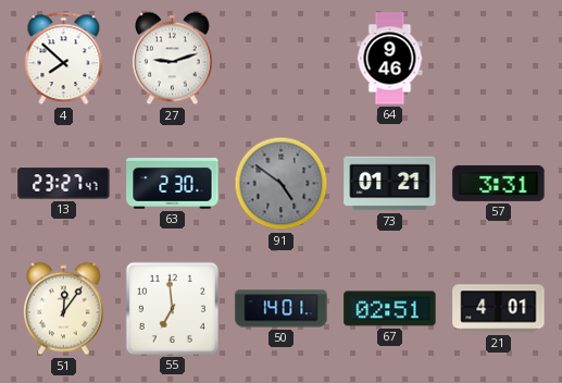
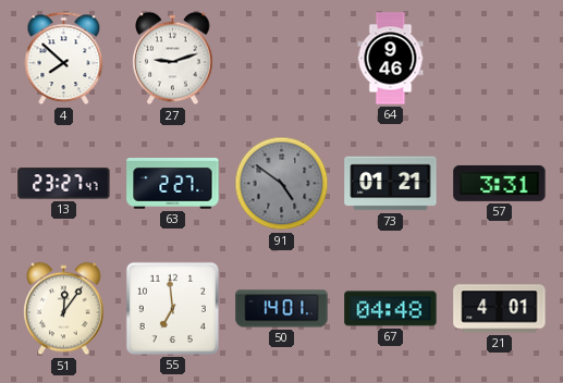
63: 2:30 -> 2:27 (173, 184)
67: 02:51 -> 04:48 (391, 309)
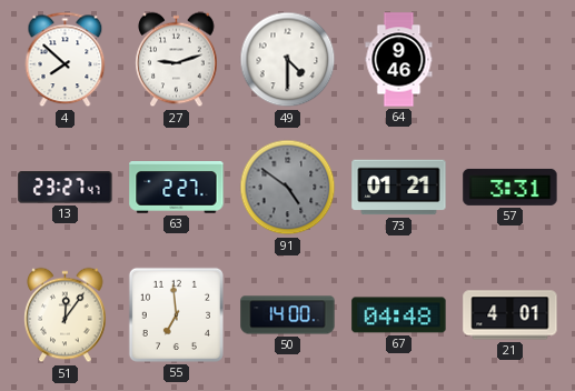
49: none -> 4:30 (288, 60)
50: 14:01 -> 14:00 (288, 315)
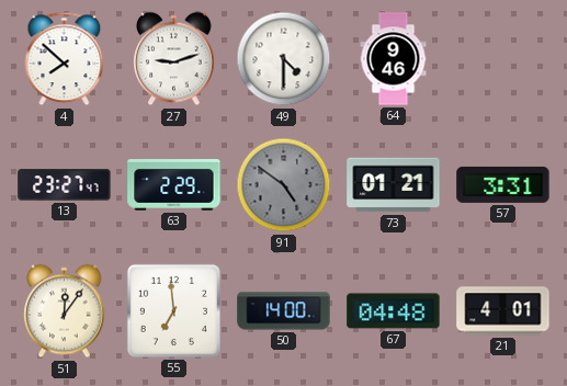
63: 2:27 -> 2:29 (174, 185)
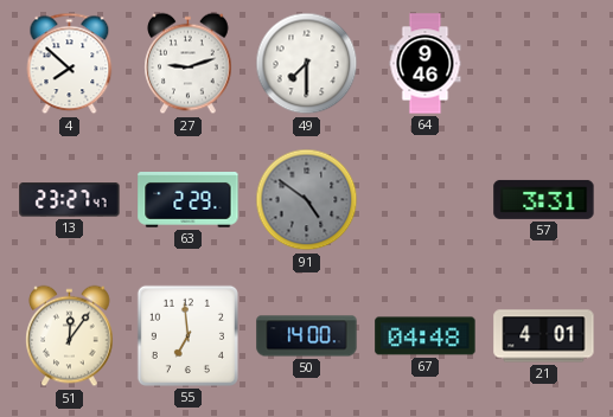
49: 4:30 -> 7:30 (307, 64)
73: 01:21 -> none (394, 185)
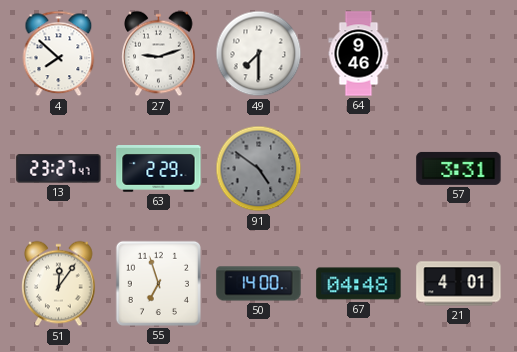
55: 6:59 -> 6:57 (158, 283)
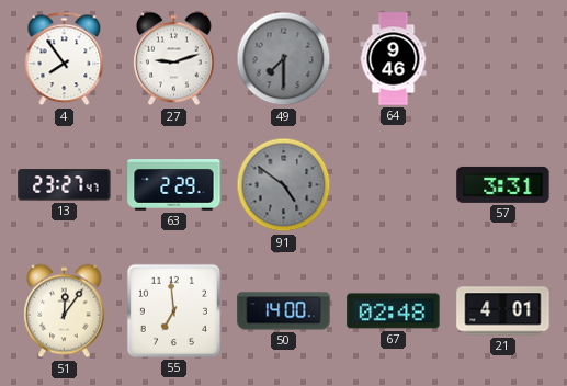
4: 7:52 -> 7:54 (65, 59)
49 dial: white -> grey (284, 59)
55: 6:57 -> 6:59 (173, 310)
67: 04:48 -> 02:48 (394, 311)
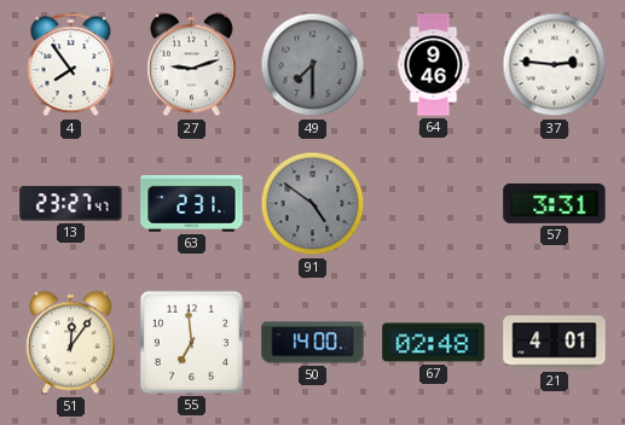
37: none -> 2:46 (555, 65)
63: 2:29 -> 2:31 (192, 204)
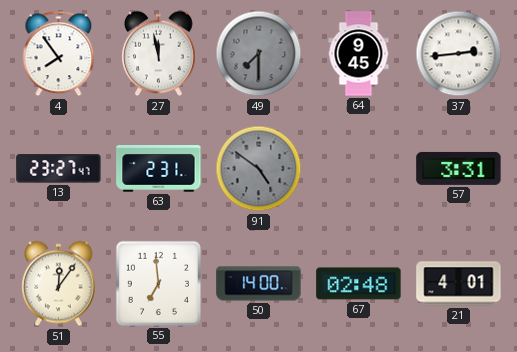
27: 9:12 -> 11:58 (159, 54)
64: 9:46 -> 9:45 (359, 54)
37: 2:46 -> 2:44 (459, 54)
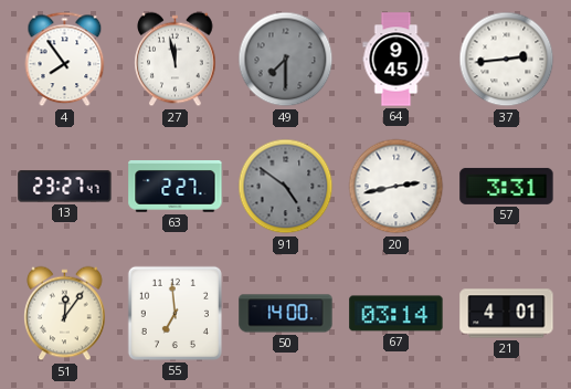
63: 2:31 -> 2:27 (176, 187)
20: none -> 2:43 (396, 187)
67: 02:48 -> 03:14 (396, 314)
